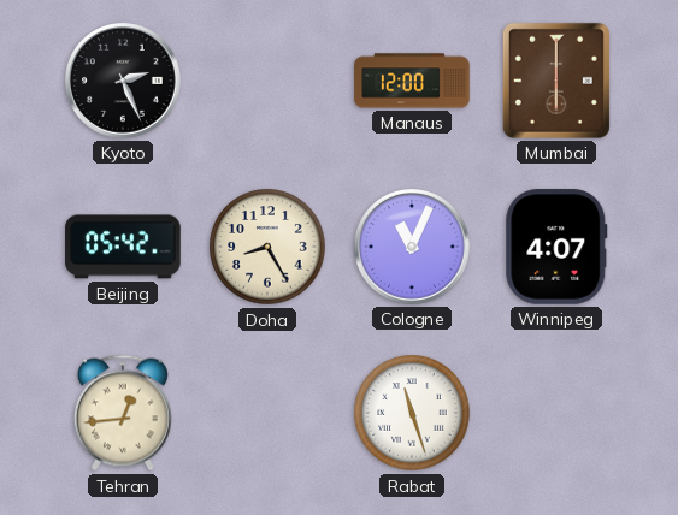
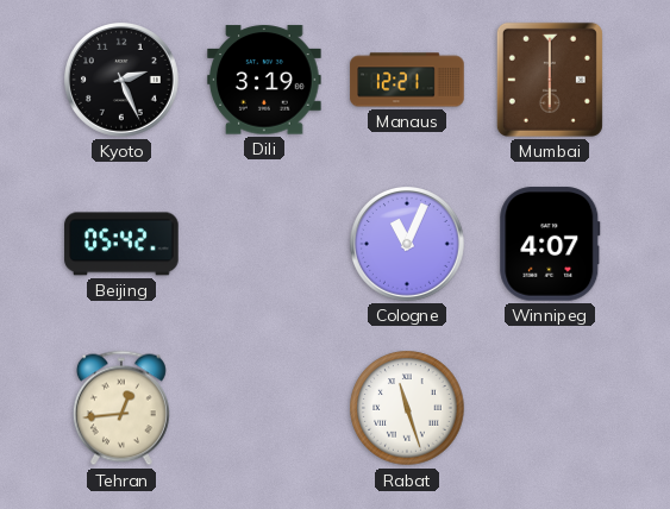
Dili: none -> 3:19 (264, 80)
Manaus: 12:00 -> 12:21 (407, 80)
Doha: 8:25 -> none (267, 247)
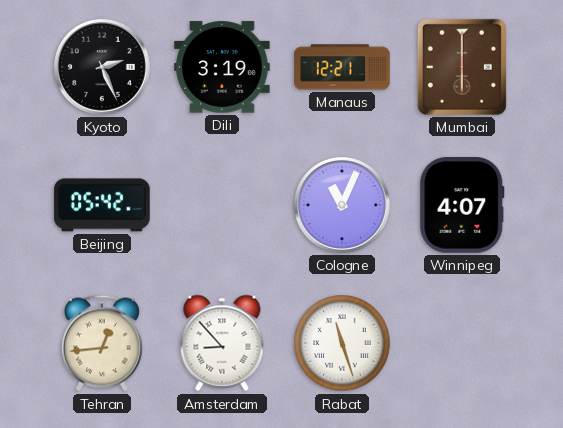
Amsterdam: none -> 8:53 (222, 343)
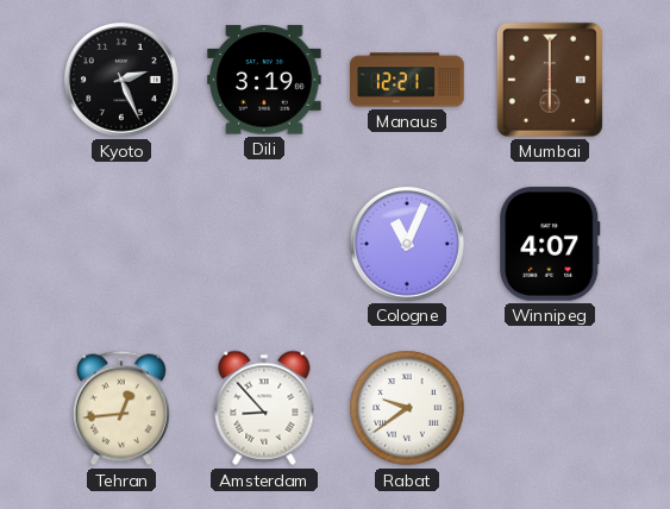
Beijing: 05:42 -> none (102, 205)
Rabat: 11:27 -> 9:39 (407, 408)
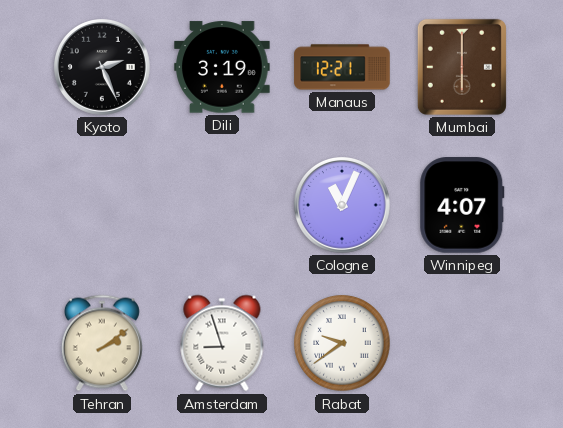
Tehran: 12:44 -> 2:09 (102, 343)
Amsterdam: 8:53 -> 8:57 (222, 343)
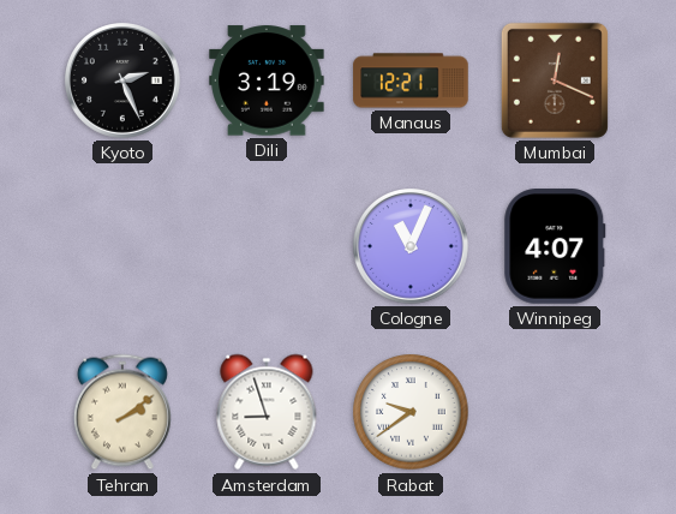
Mumbai: 6:00 -> 12:19 (555, 80)
